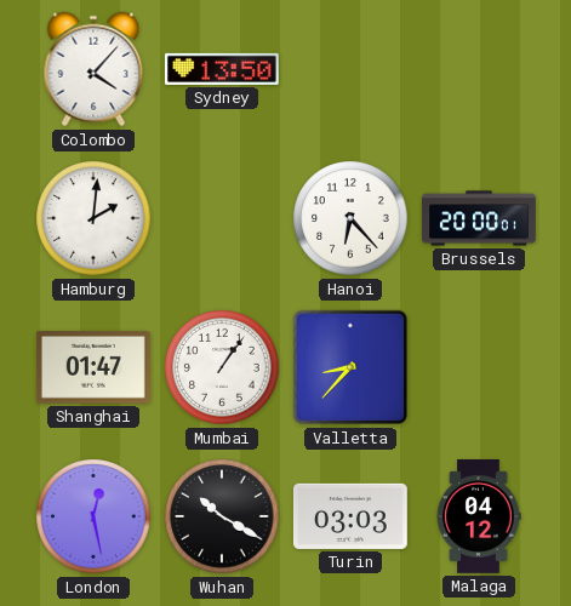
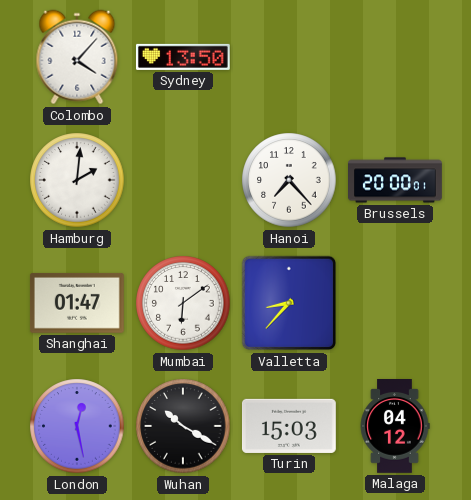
Hanoi: 6:23 -> 7:23 (289, 180)
Mumbai: 1:06 -> 6:09 (183, 303)
Turin: 03:03 -> 15:03 (289, 426)
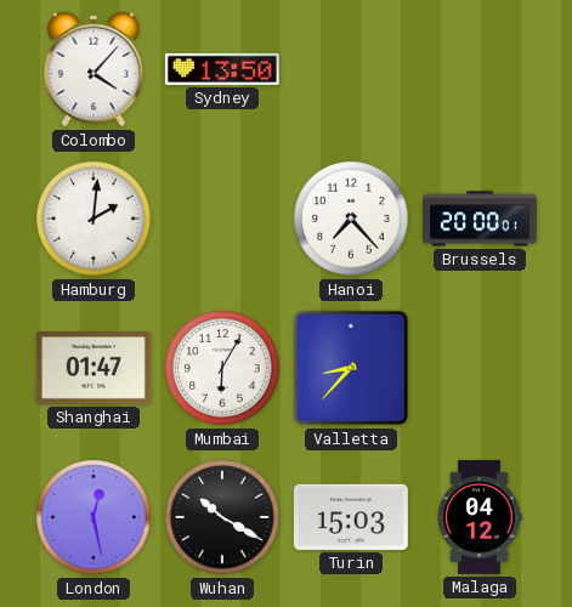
Mumbai: 6:09 -> 6:05 (222, 368)
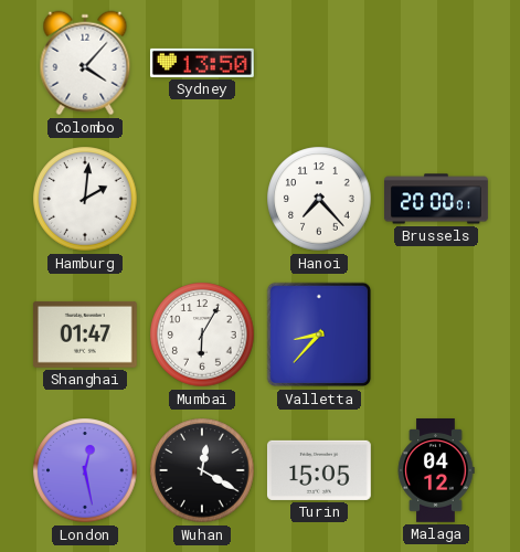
Wuhan: 10:20 -> 12:20 (202, 470)
Turin: 15:03 -> 15:05 (319, 470)
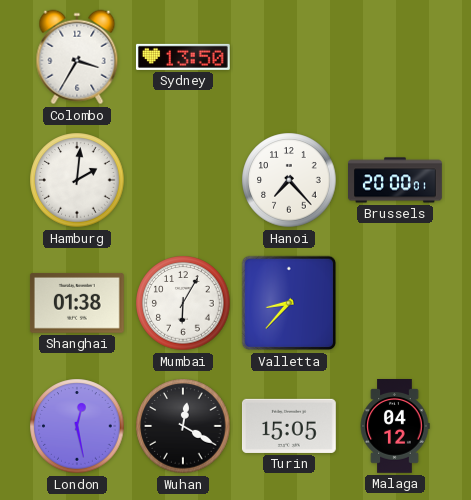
Colombo: 4:07 -> 3:35 (77, 57)
Shanghai: 01:47 -> 01:38 (77, 303)
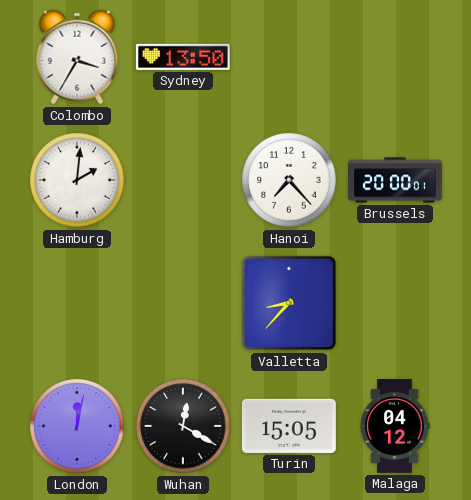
Shanghai: 01:38 -> none (77, 303)
Mumbai: 6:05 -> none (183, 303)
London: 12:28 -> 12:02 (77, 426)
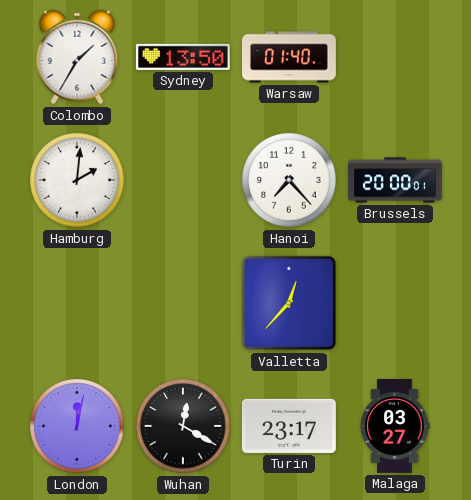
Colombo: 3:35 -> 1:35 (77, 57)
Warsaw: none -> 01:40 (290, 57)
Valletta: 8:37 -> 12:37 (289, 303)
Turin: 15:05 -> 23:17 (289, 426)
Malaga: 04:12 -> 03:27 (395, 427)
